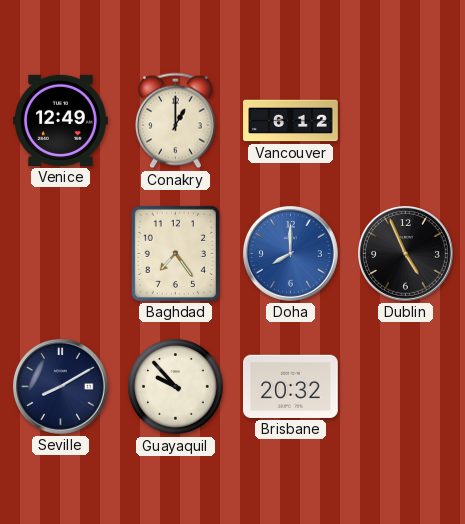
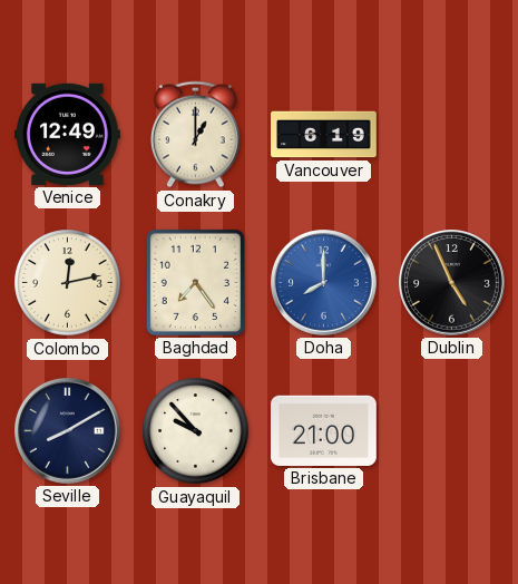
Vancouver: 6:12 -> 6:19 (324, 135)
Colombo: none -> 12:13 (68, 283)
Brisbane: 20:32 -> 21:00 (324, 430)
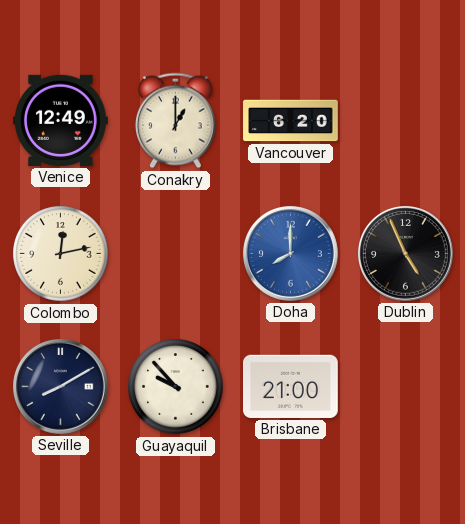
Vancouver: 6:19 -> 6:20 (291, 121)
Baghdad: 7:24 -> none (195, 282)
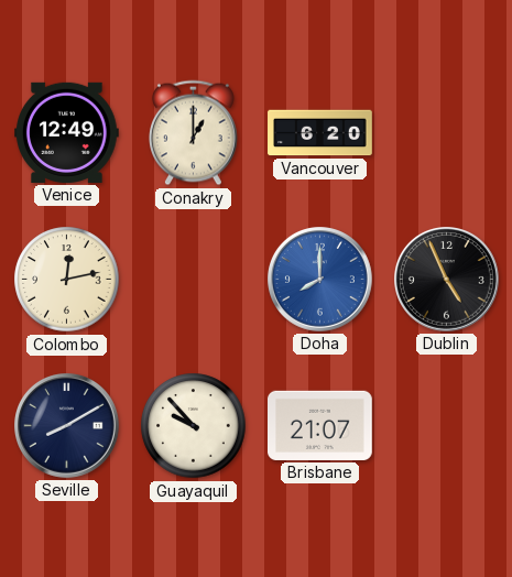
Brisbane: 21:00 -> 21:07 (320, 425)
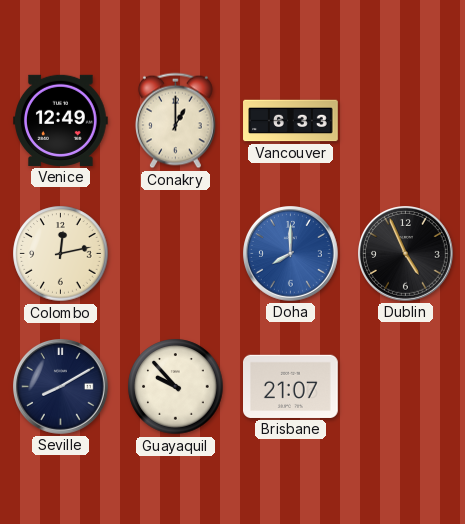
Vancouver: 6:20 -> 6:33 (291, 121)
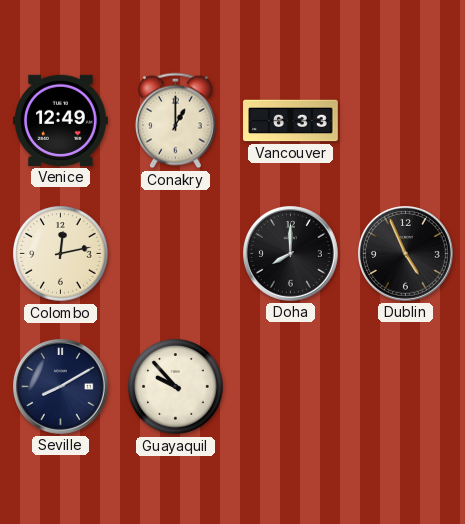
Doha dial: blue -> black (291, 254)
Brisbane: 21:07 -> none (291, 386)
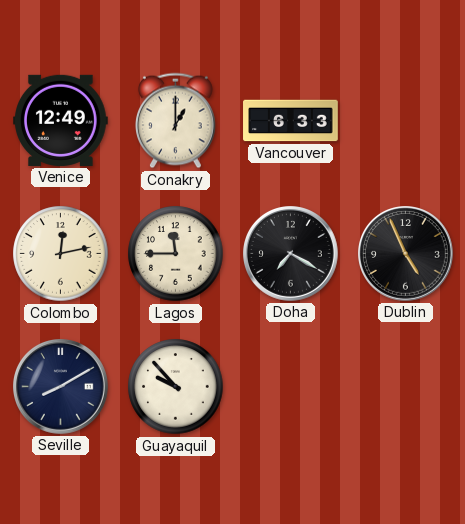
Lagos: none -> 11:45 (176, 254)
Doha: 8:00 -> 7:20 (291, 254)
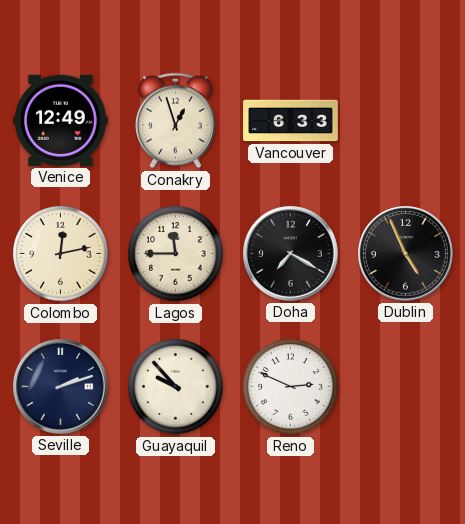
Conakry: 1:00 -> 12:57 (175, 121)
Seville: 8:10 -> 2:12 (61, 387)
Reno: none -> 2:49 (291, 387)
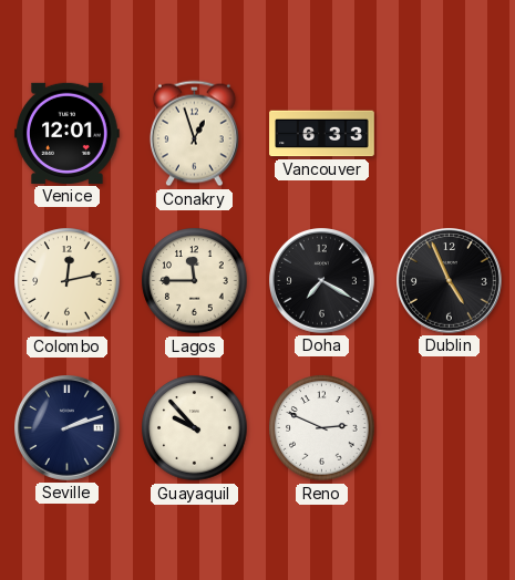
Venice: 12:49 -> 12:01 (68, 133)
